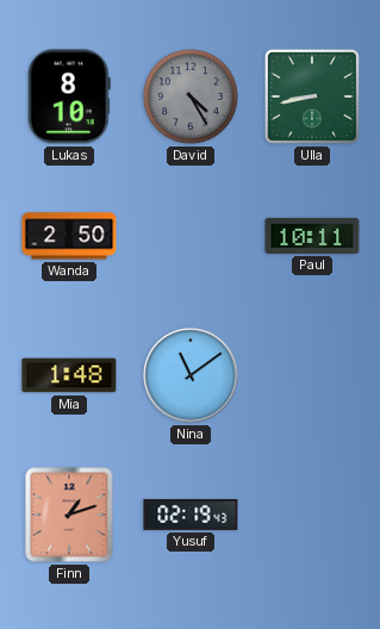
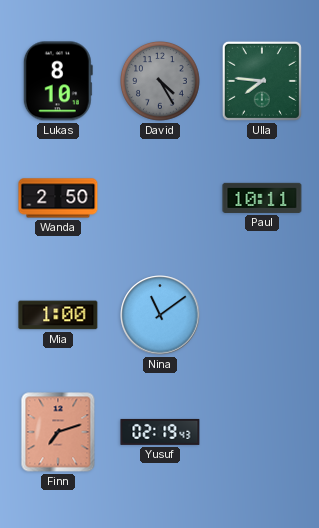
Ulla: 8:43 -> 7:46 (262, 81)
Mia: 1:48 -> 1:00 (58, 315)
Finn: 1:12 -> 7:12 (58, 432)
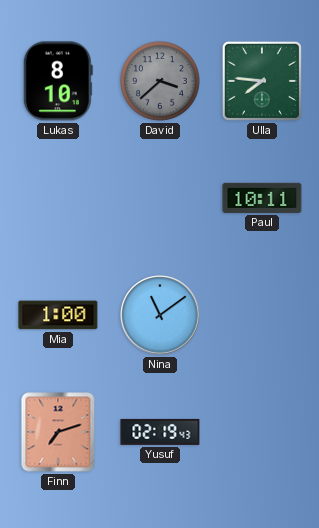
David: 4:25 -> 3:38 (161, 82)
Wanda: 2:50 -> none (58, 198)
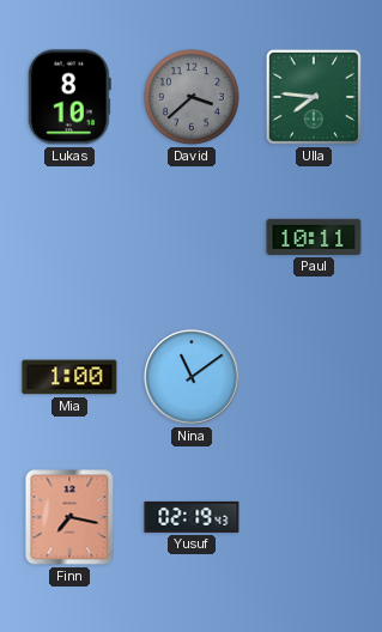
Finn: 7:12 -> 7:17 (69, 517)
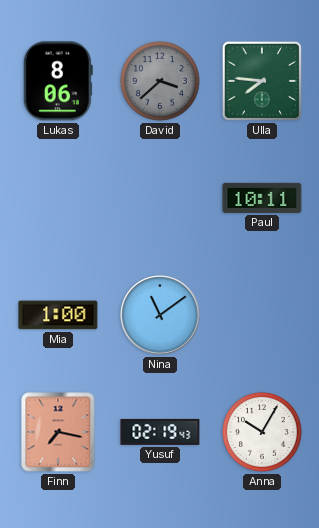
Lukas: 8:10 -> 8:06 (58, 81)
Anna: none -> 10:05 (263, 433)
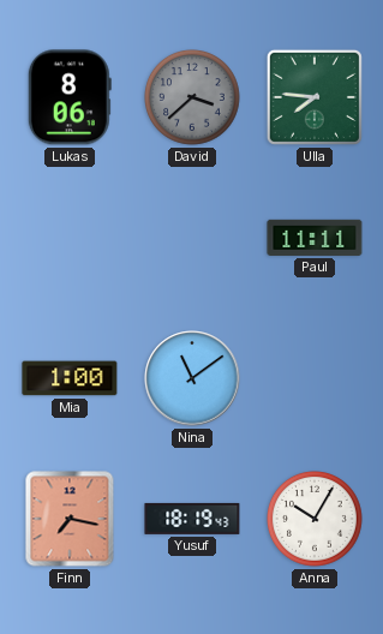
Paul: 10:11 -> 11:11 (315, 238)
Yusuf: 02:19 -> 18:19 (192, 519)
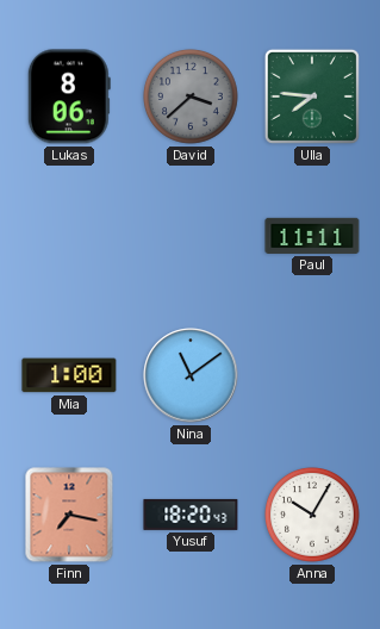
Yusuf: 18:19 -> 18:20 (191, 515)
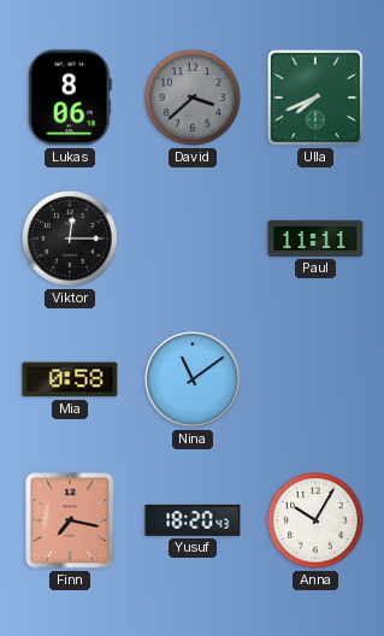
Ulla: 7:46 -> 7:41 (315, 98)
Viktor: none -> 12:15 (71, 240)
Mia: 1:00 -> 0:58 (70, 379)
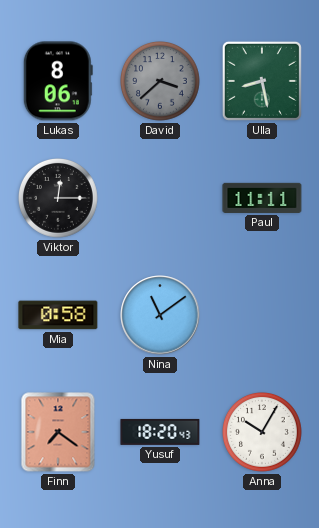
Ulla: 7:41 -> 8:28 (262, 81)
Finn: 7:17 -> 7:21 (58, 432)
